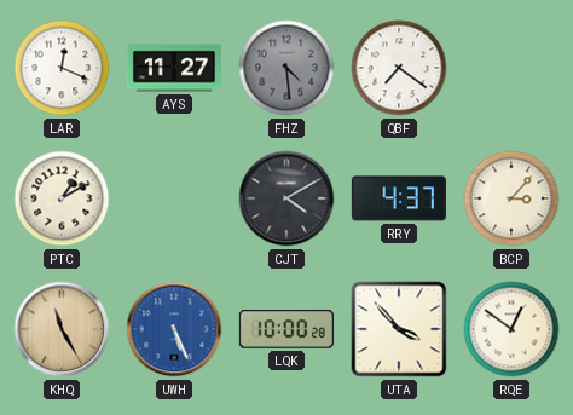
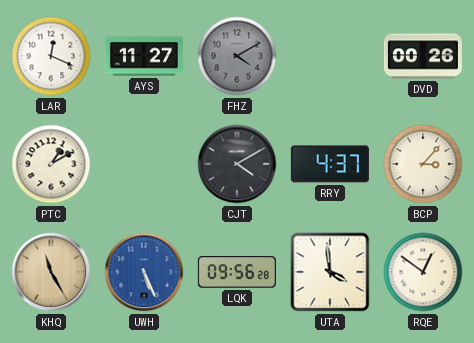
FHZ: 4:29 -> 4:10 (237, 56)
QBF: 7:21 -> none (399, 68)
DVD: none -> 00:26 (423, 56)
LQK: 10:00 -> 09:56 (237, 272)
UTA: 3:53 -> 3:59 (330, 272)
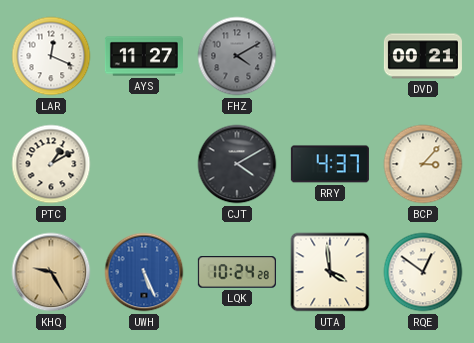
DVD: 00:26 -> 00:21 (423, 56)
KHQ: 11:25 -> 9:25 (51, 272)
LQK: 09:56 -> 10:24 (237, 272)
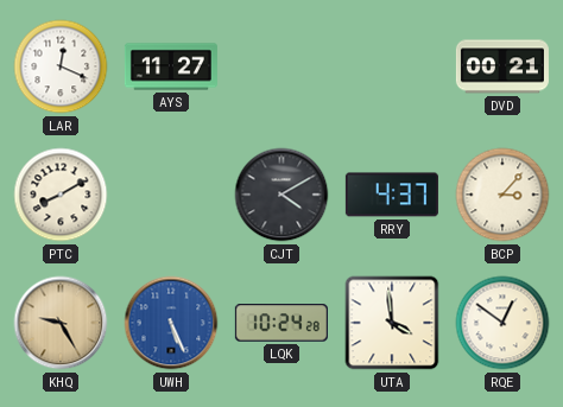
FHZ: 4:10 -> none (237, 56)
PTC: 1:10 -> 8:10 (61, 195)
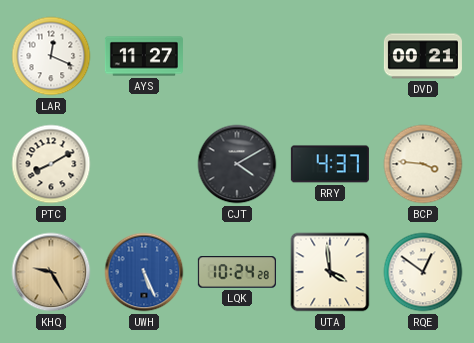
BCP: 3:07 -> 3:46 (423, 164)
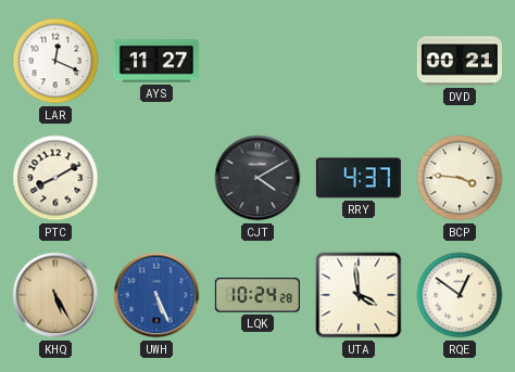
KHQ: 9:25 -> 5:25 (55, 295)
